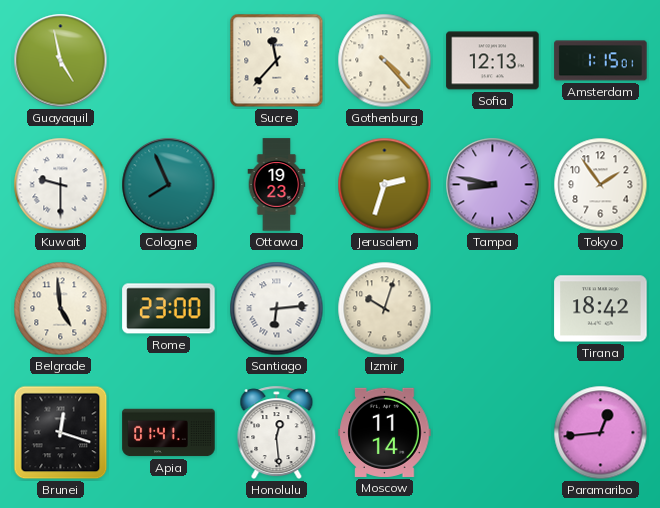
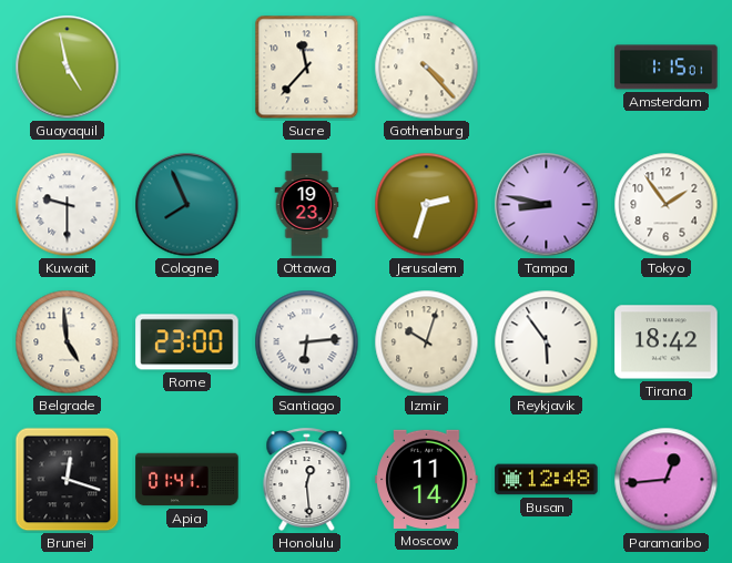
Sofia: 12:13 -> none (493, 61)
Reykjavik: none -> 5:54 (547, 342)
Busan: none -> 12:48 (547, 480)
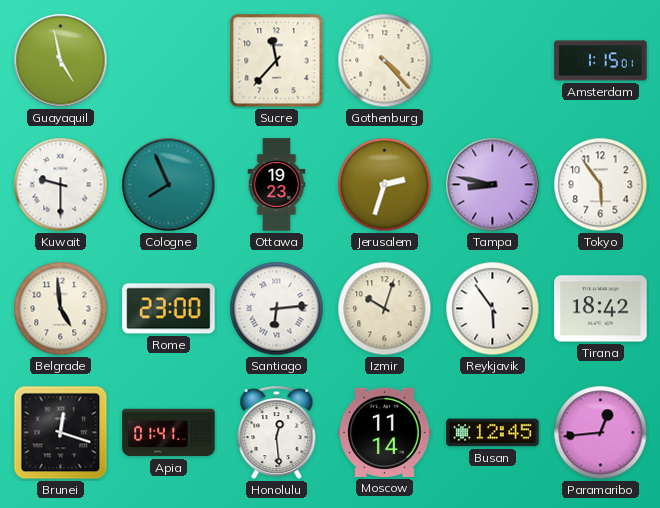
Tokyo: 1:54 -> 5:54 (601, 185)
Busan: 12:48 -> 12:45 (493, 433)
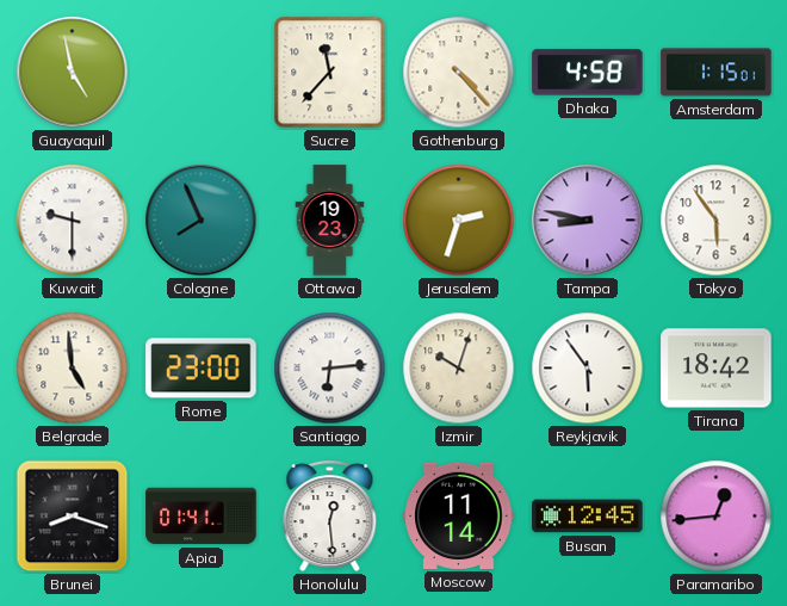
Dhaka: none -> 4:58 (588, 73)
Brunei: 12:18 -> 8:18 (73, 517)
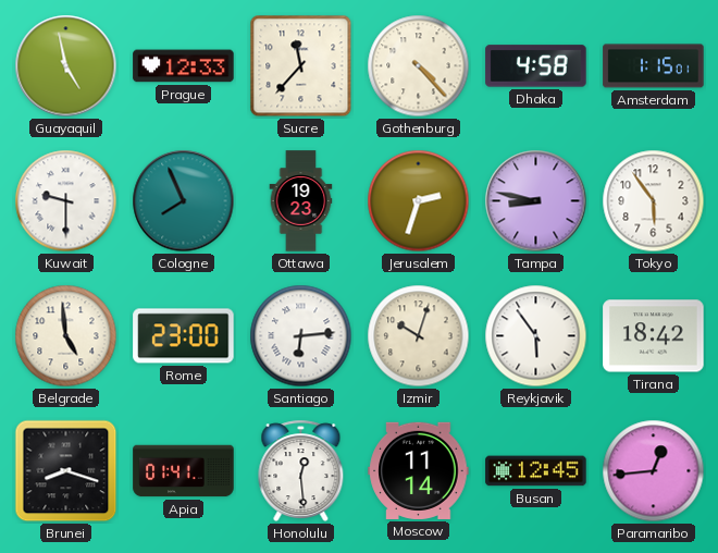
Prague: none -> 12:33 (184, 66)
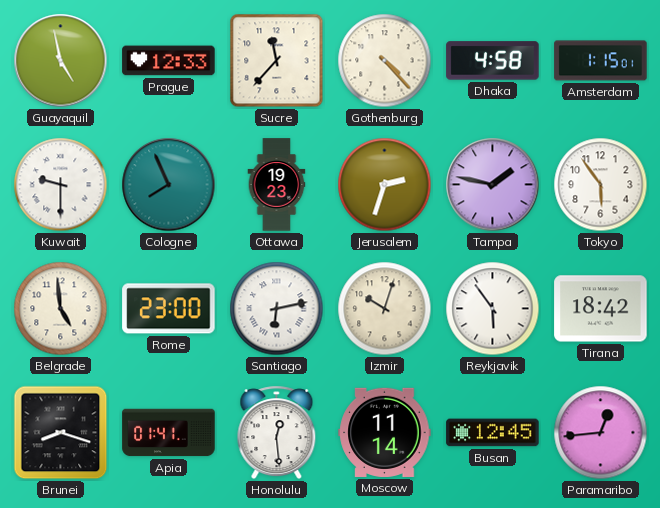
Tampa: 8:47 -> 1:47 (493, 185)
Santiago: 6:14 -> 6:13 (277, 309)
